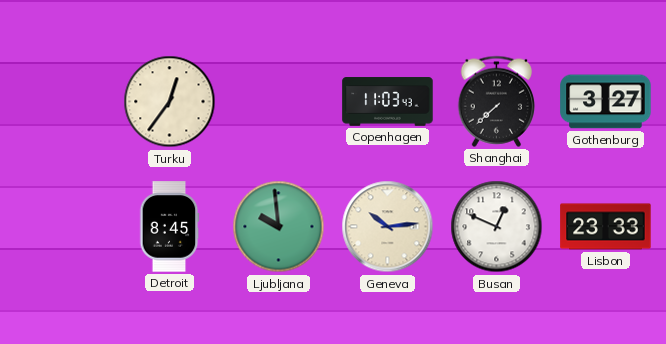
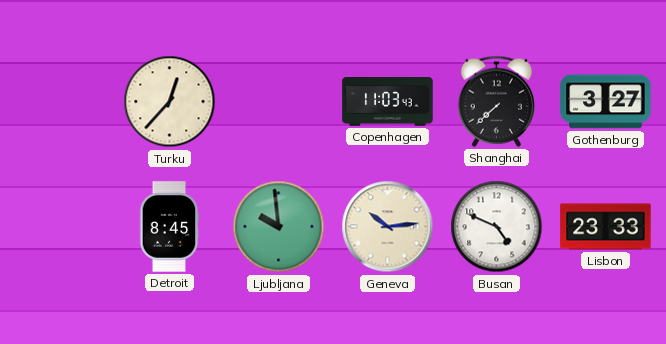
Turku: 12:36 -> 12:37 (170, 102)
Busan: 12:49 -> 4:49 (497, 227)
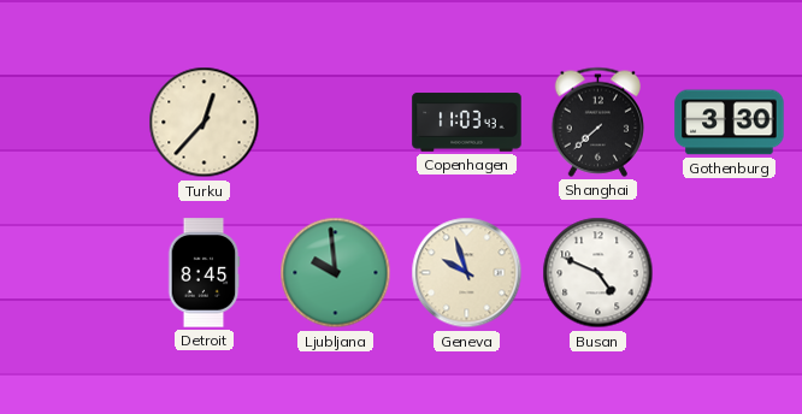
Gothenburg: 3:27 -> 3:30 (730, 123)
Geneva: 10:14 -> 9:57 (467, 273)
Lisbon: 23:33 -> none (606, 227)
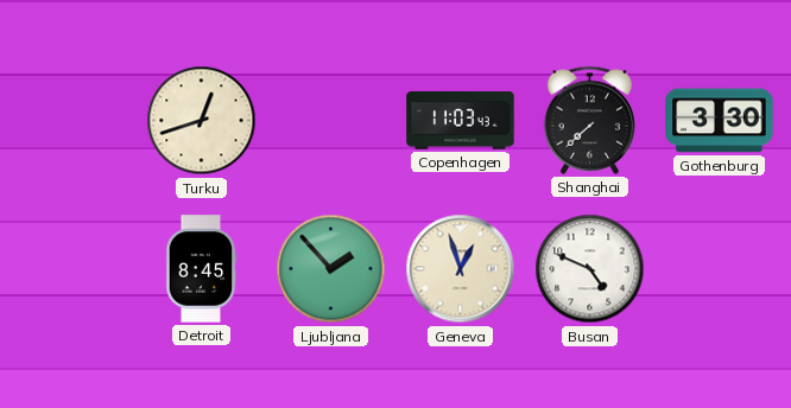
Turku: 12:37 -> 12:42 (202, 121)
Ljubljana: 9:59 -> 1:53 (331, 269)
Geneva: 9:57 -> 12:57 (461, 269)
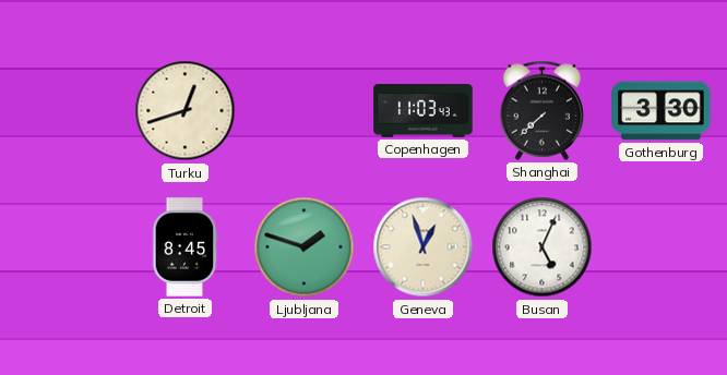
Ljubljana: 1:53 -> 1:48 (305, 247)
Busan: 4:49 -> 5:04 (543, 247)
